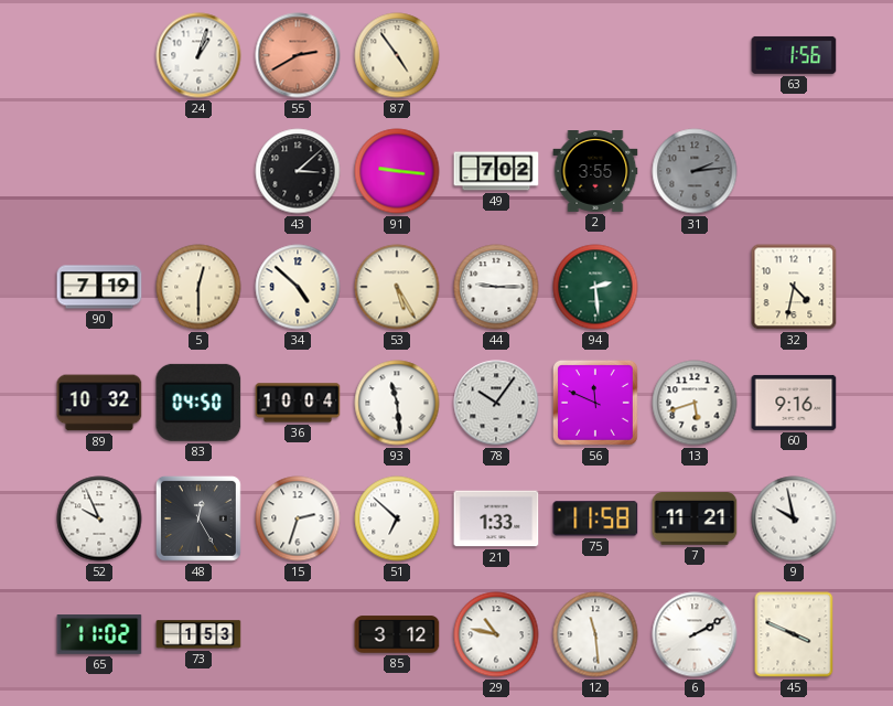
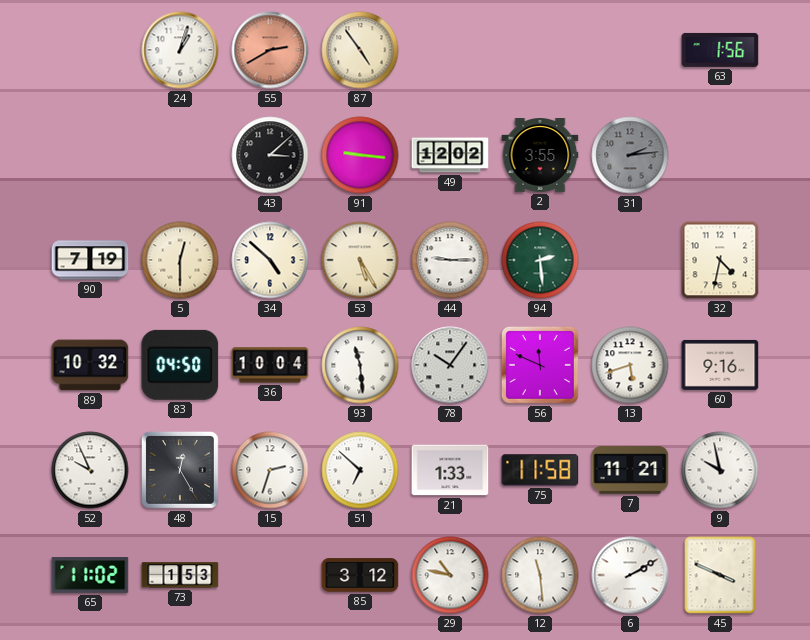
49: 7:02 -> 12:02 (450, 155)
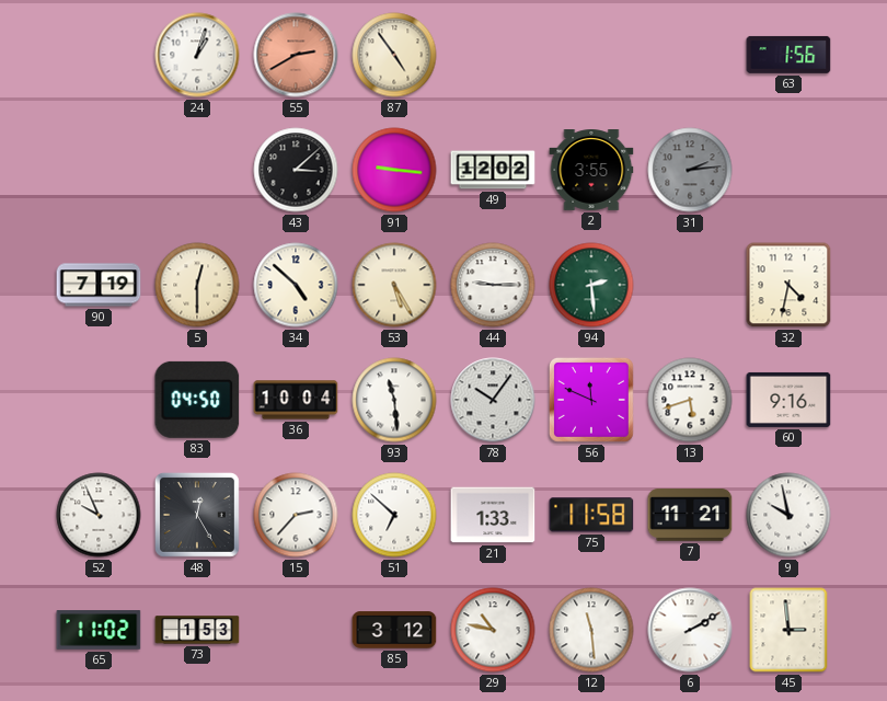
89: 10:32 -> none (90, 365)
15: 2:33 -> 2:37 (296, 515)
45: 3:49 -> 2:59 (788, 630)
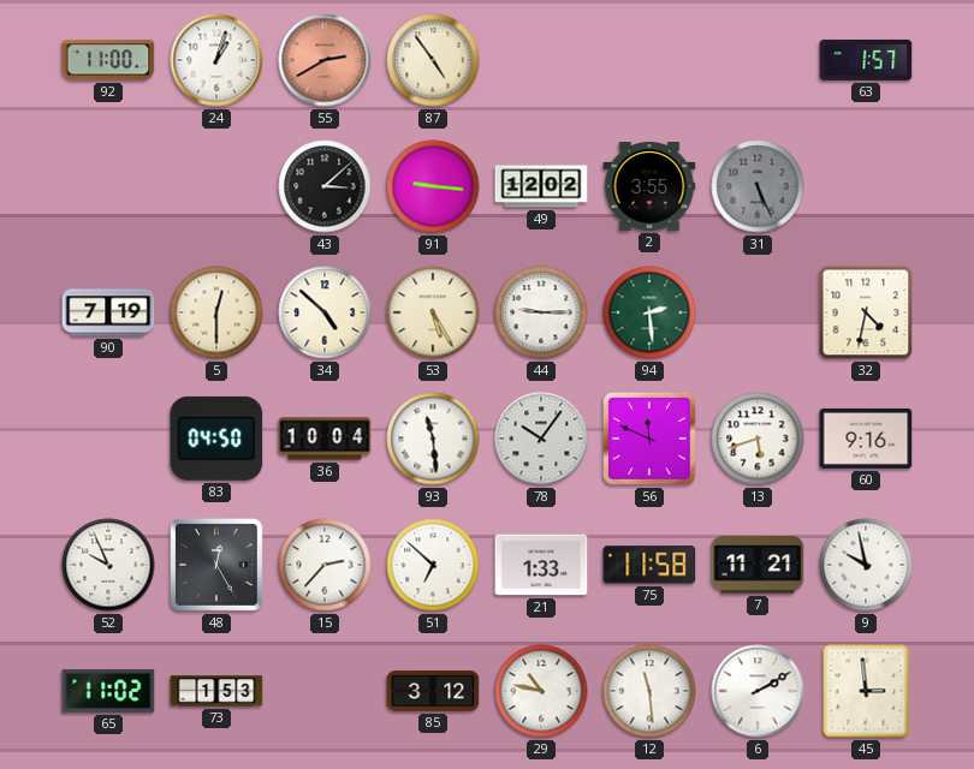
92: none -> 11:00 (108, 60)
63: 1:56 -> 1:57 (866, 60)
31: 2:14 -> 5:26 (758, 186)
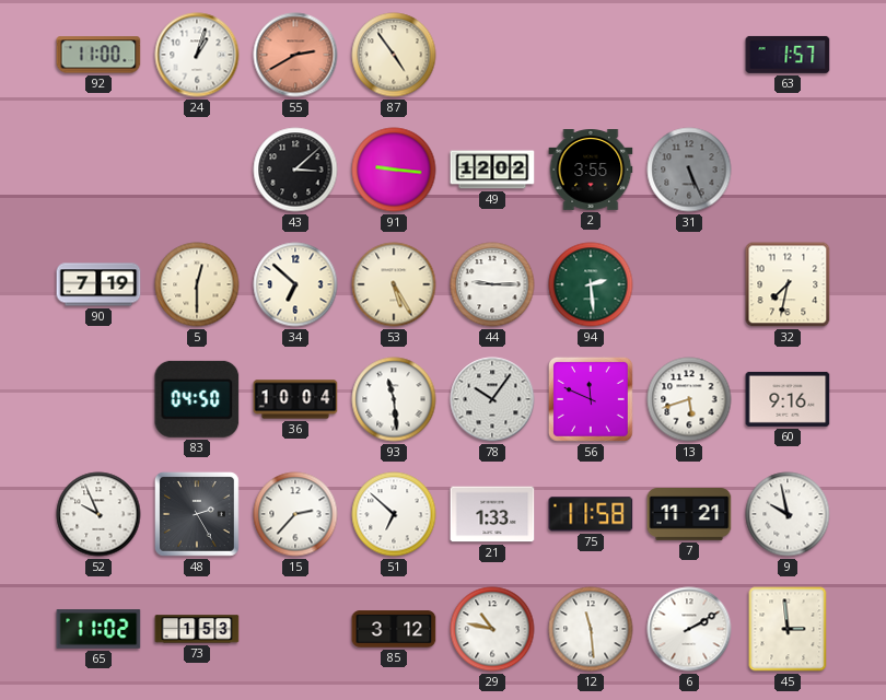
34: 4:52 -> 6:52 (295, 284)
32: 4:32 -> 7:32 (788, 284)
48: 12:25 -> 2:25 (197, 514)
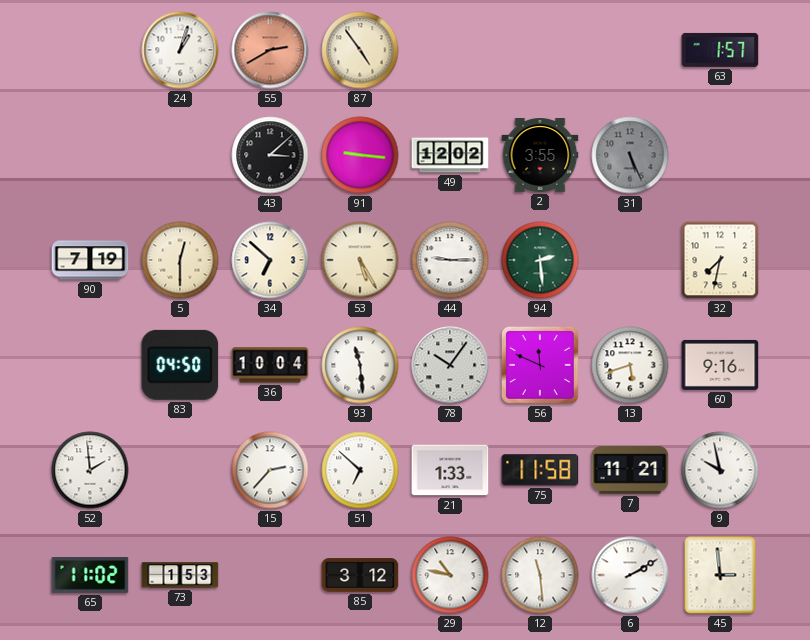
92: 11:00 -> none (98, 55)
52: 9:56 -> 1:59 (90, 470)
48: 2:25 -> none (197, 514)
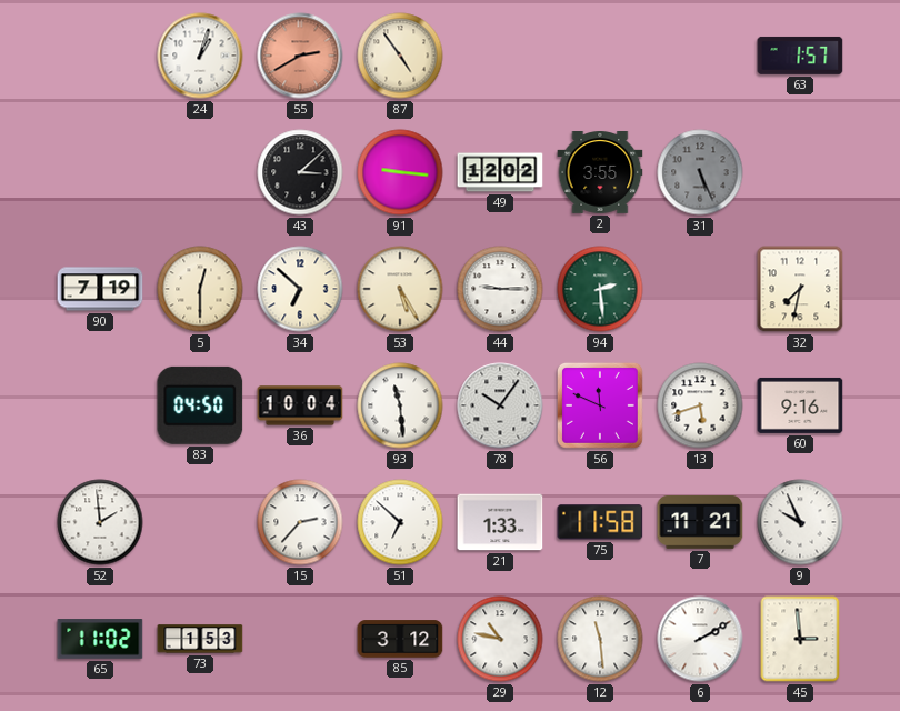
9: 9:58 -> 9:56 (800, 522)
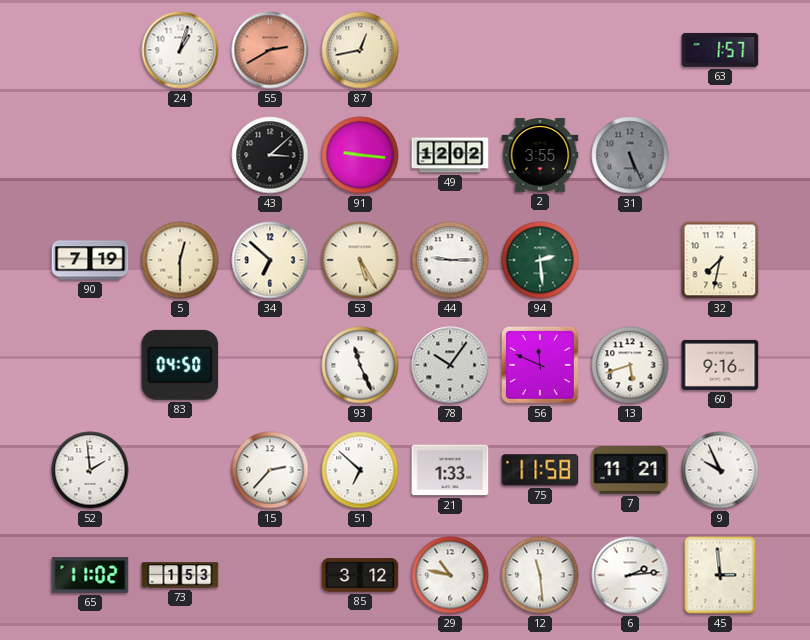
87: 4:54 -> 12:43 (360, 50)
36: 10:04 -> none (300, 405)
93: 11:29 -> 11:26 (360, 365)
6: 2:10 -> 2:14 (630, 575)
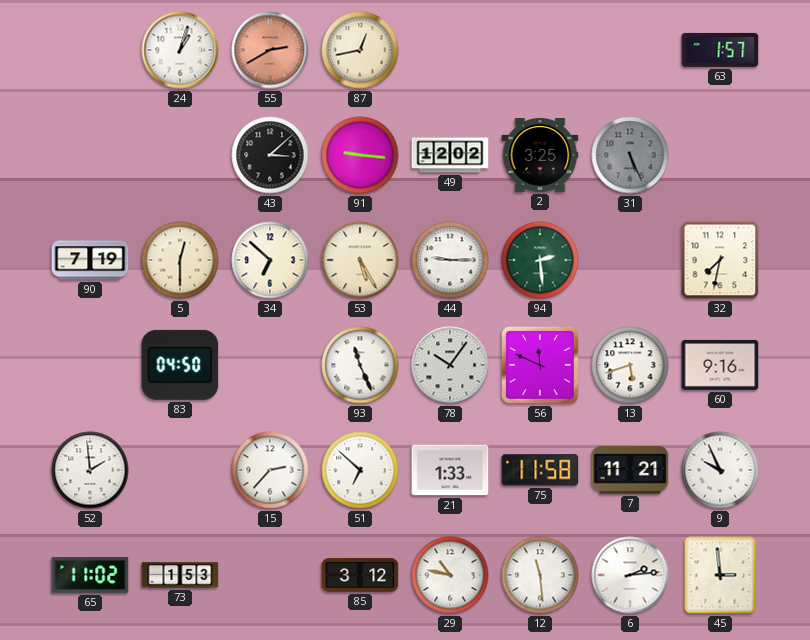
2: 3:55 -> 3:25 (540, 156)
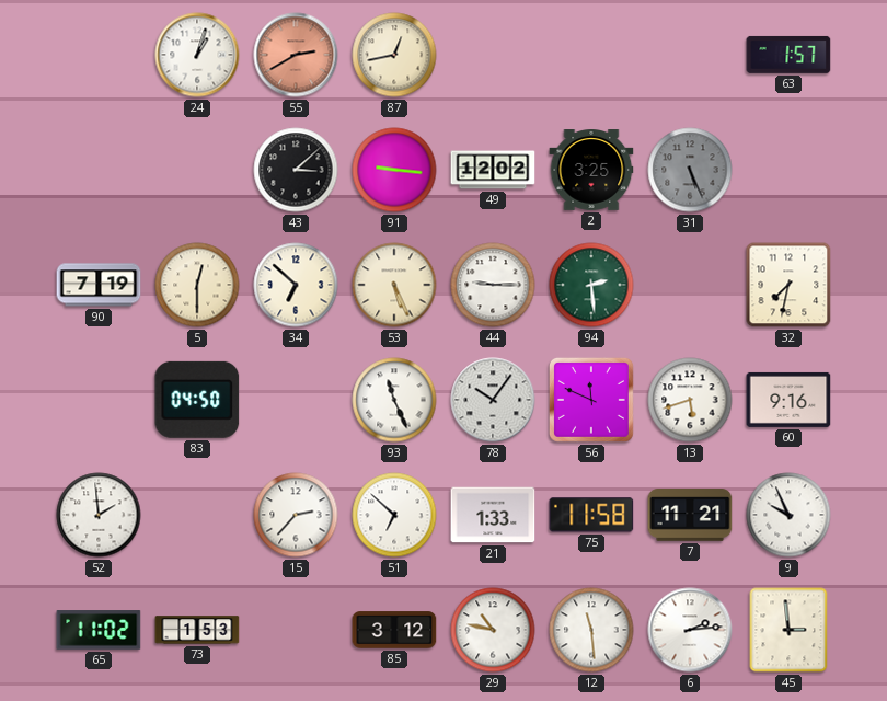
53: 5:25 -> 5:26 (394, 285)
